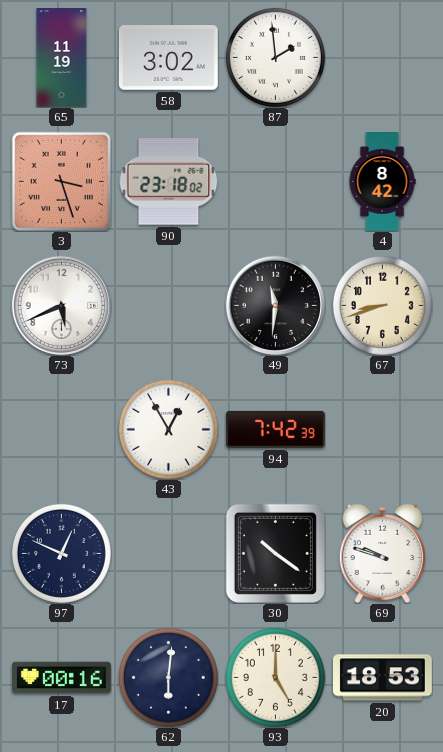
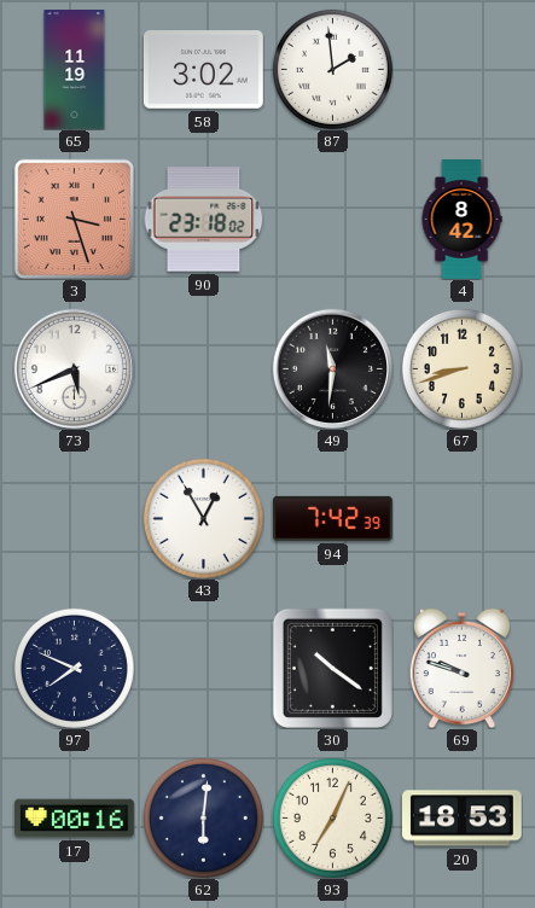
97: 12:49 -> 7:49 (74, 668)
93: 5:00 -> 7:04 (332, 817)
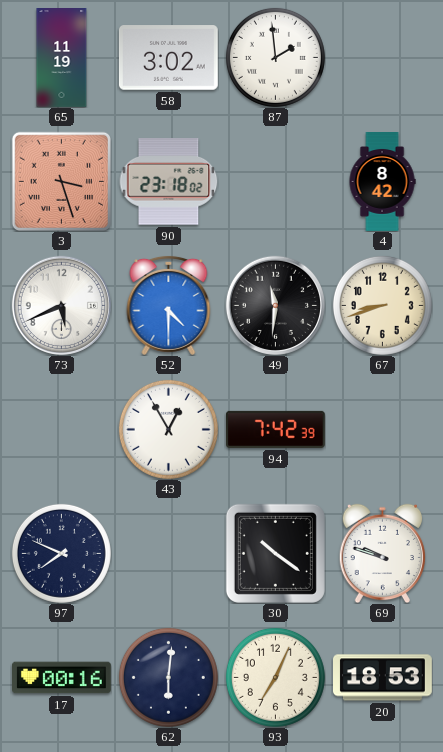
52: none -> 4:30 (169, 305)
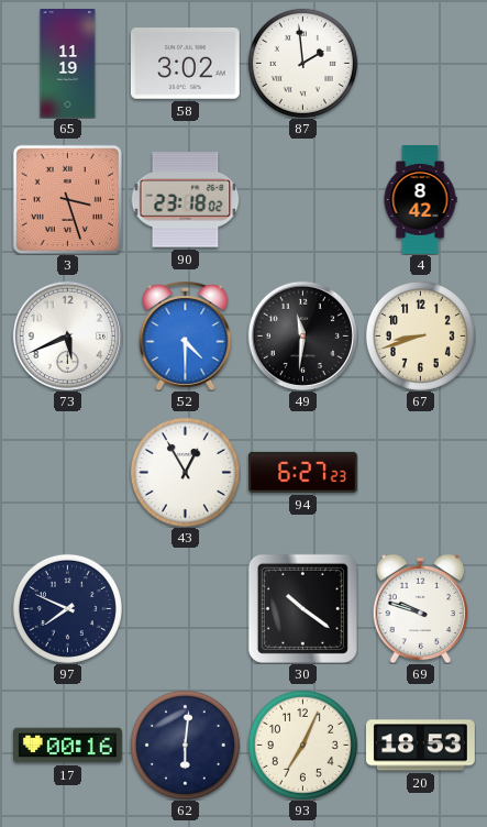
94: 7:42 -> 6:27 (302, 472)
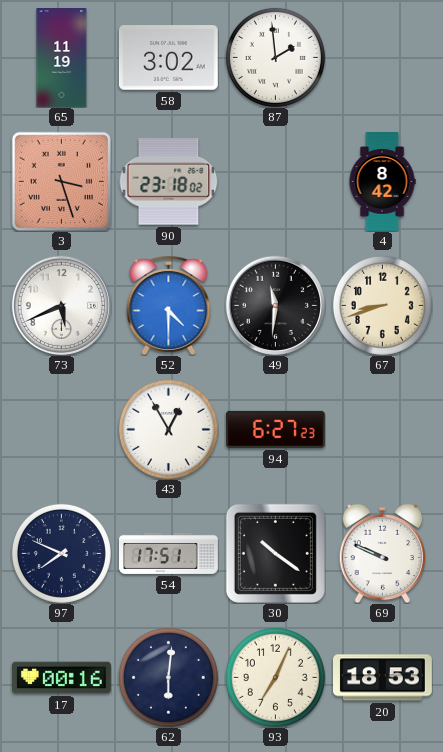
54: none -> 17:51 (169, 553)
69: 9:48 -> 9:49 (382, 553)
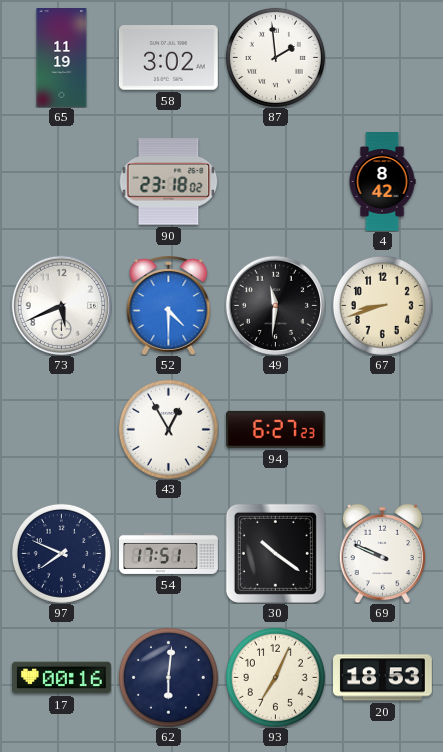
3: 3:27 -> none (61, 181)
